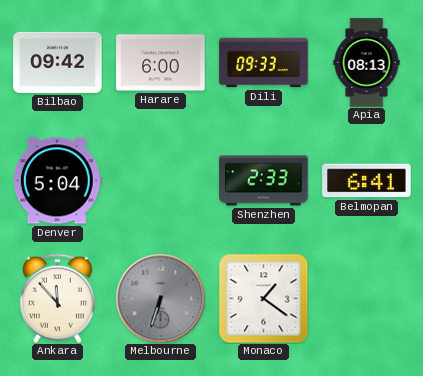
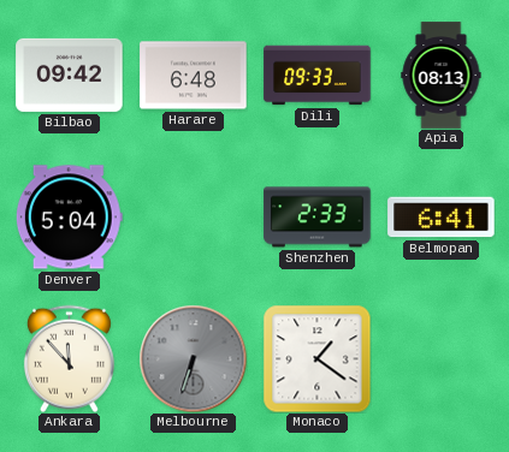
Harare: 6:00 -> 6:48 (194, 76)
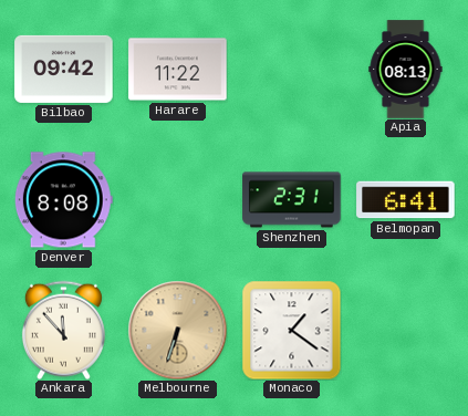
Harare: 6:48 -> 11:22 (178, 70)
Dili: 09:33 -> none (318, 76)
Denver: 5:04 -> 8:08 (63, 200)
Shenzhen: 2:33 -> 2:31 (292, 200)
Melbourne dial: grey -> champagne (177, 330)
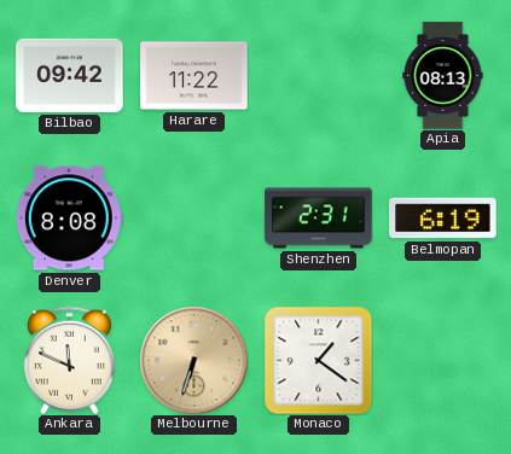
Belmopan: 6:41 -> 6:19 (443, 219)
Ankara: 11:53 -> 11:49 (69, 360)
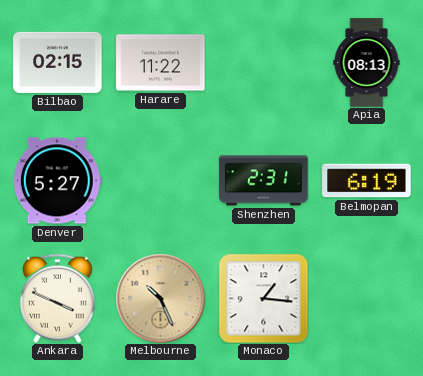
Bilbao: 09:42 -> 02:15 (58, 62)
Denver: 8:08 -> 5:27 (57, 181)
Ankara: 11:49 -> 3:49 (57, 298)
Melbourne: 6:33 -> 10:26 (160, 298)
Monaco: 1:21 -> 1:16 (263, 298)
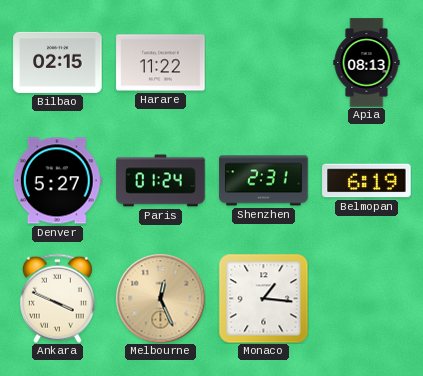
Paris: none -> 01:24 (161, 181)
Melbourne: 10:26 -> 12:26 (160, 298)
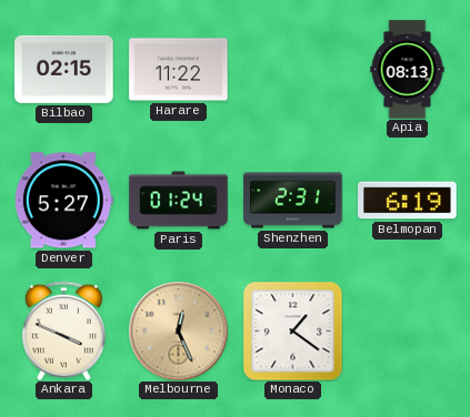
Monaco: 1:16 -> 1:21 (292, 330)
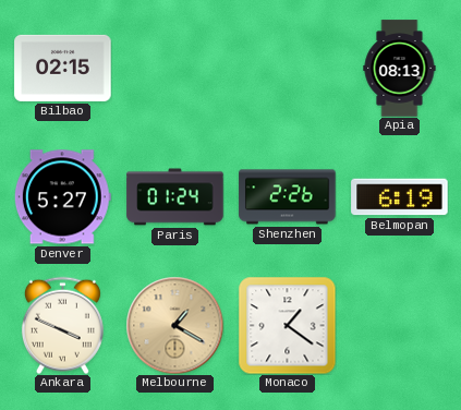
Harare: 11:22 -> none (179, 70)
Shenzhen: 2:31 -> 2:26 (288, 197)
Melbourne: 12:26 -> 1:20 (174, 325)
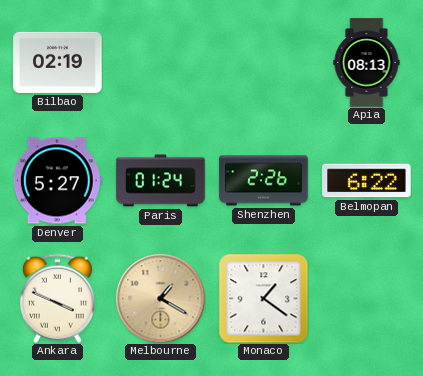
Bilbao: 02:15 -> 02:19 (58, 62)
Belmopan: 6:19 -> 6:22 (367, 181)
